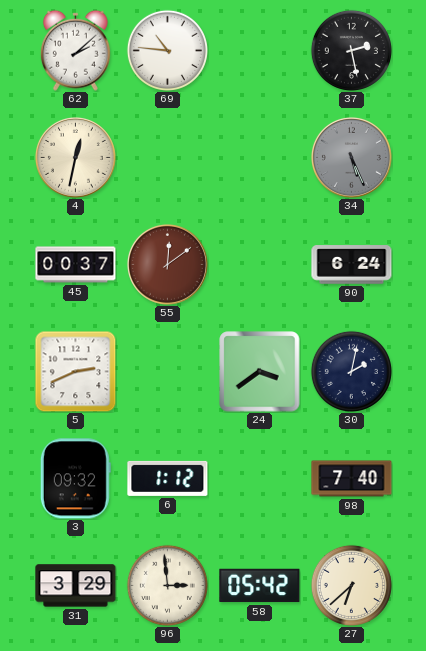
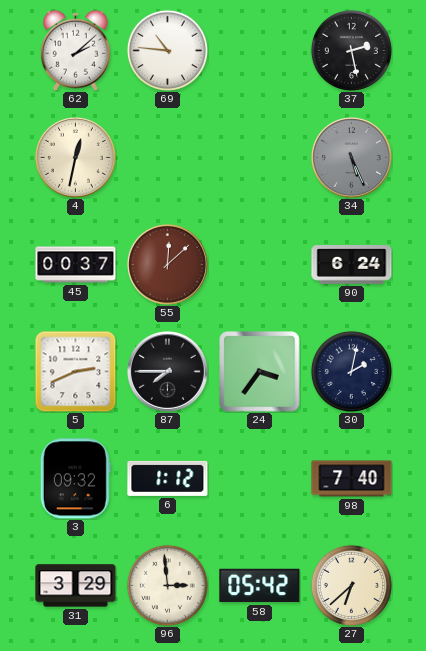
55: 12:09 -> 12:08 (167, 264)
87: none -> 7:45 (167, 371)
24: 3:39 -> 3:36 (260, 372)
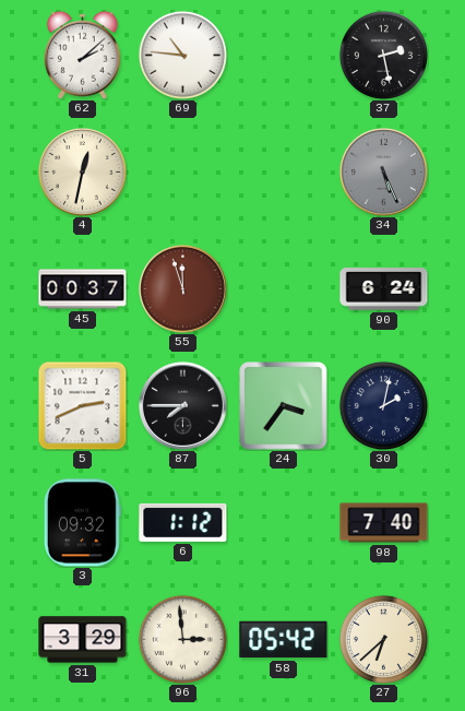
55: 12:08 -> 11:57 (182, 288)
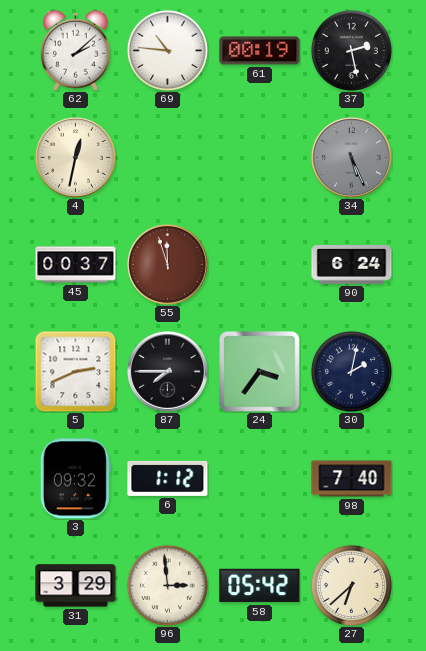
61: none -> 00:19 (260, 51)
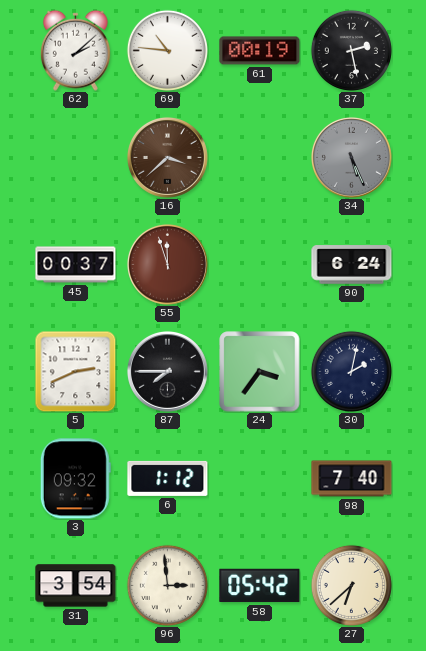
4: 12:32 -> none (75, 157)
16: none -> 3:38 (167, 157)
31: 3:29 -> 3:54 (76, 586)
